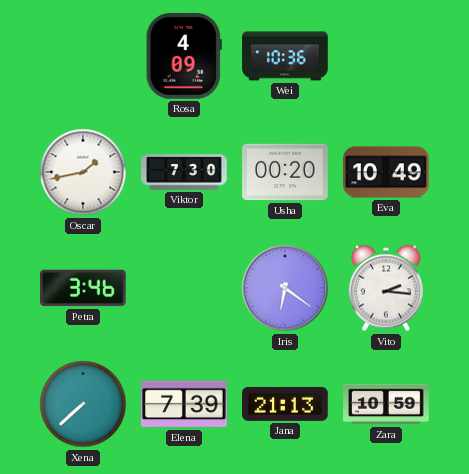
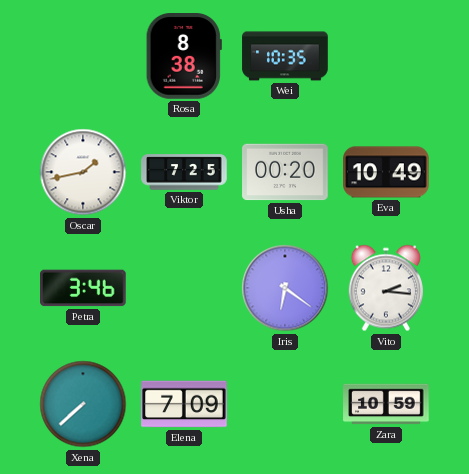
Rosa: 4:09 -> 8:38 (184, 56)
Wei: 10:36 -> 10:35 (285, 56)
Viktor: 7:30 -> 7:25 (184, 172)
Elena: 7:39 -> 7:09 (184, 404)
Jana: 21:13 -> none (285, 404)
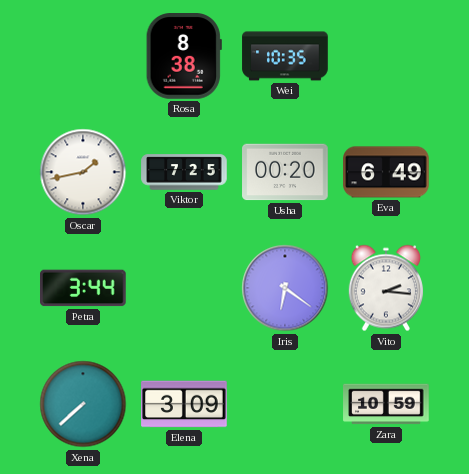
Eva: 10:49 -> 6:49 (386, 172)
Petra: 3:46 -> 3:44 (84, 288)
Elena: 7:09 -> 3:09 (184, 404)
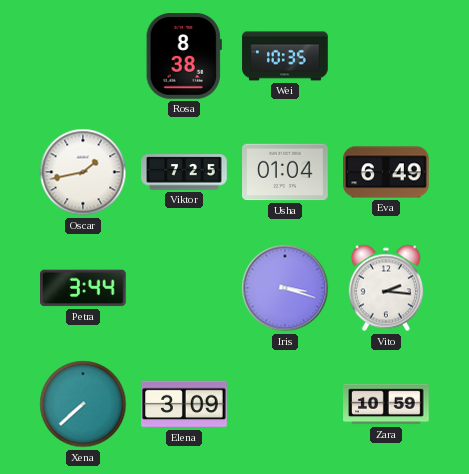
Usha: 00:20 -> 01:04 (285, 172)
Iris: 6:21 -> 3:18 (285, 288)
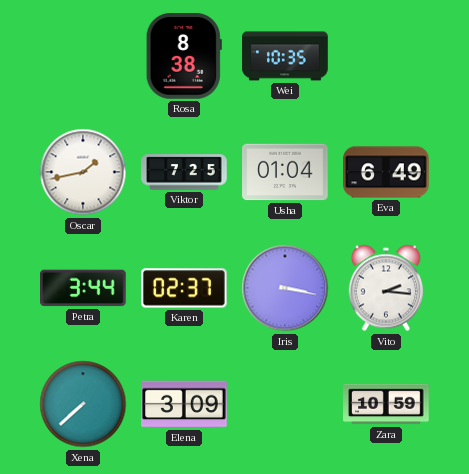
Karen: none -> 02:37 (184, 288)
Iris: 3:18 -> 3:17 (285, 288)
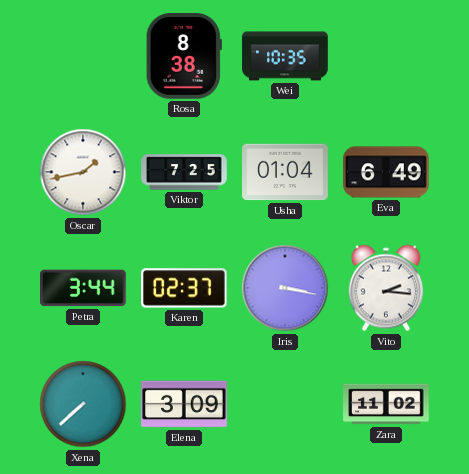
Zara: 10:59 -> 11:02 (386, 404)
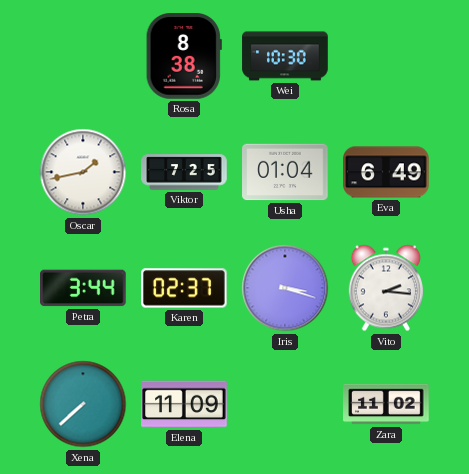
Wei: 10:35 -> 10:30 (285, 56)
Iris: 3:17 -> 3:18 (285, 288)
Elena: 3:09 -> 11:09 (184, 404)
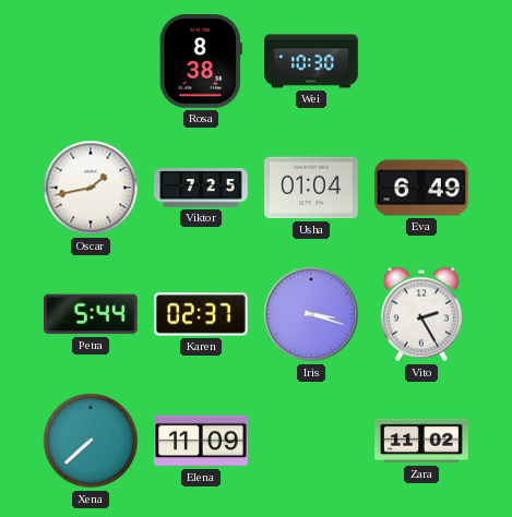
Petra: 3:44 -> 5:44 (92, 314)
Vito: 2:16 -> 2:25 (421, 314)
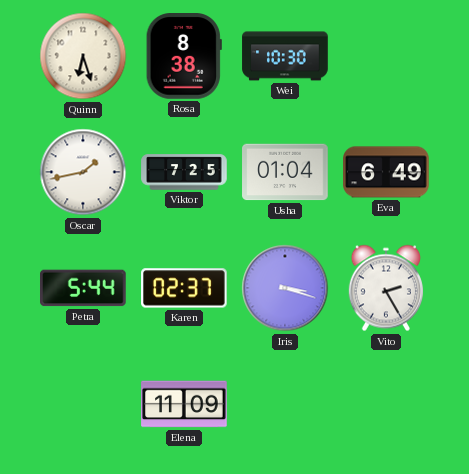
Quinn: none -> 6:27 (83, 56)
Xena: 7:38 -> none (91, 441)
Zara: 11:02 -> none (421, 441)
